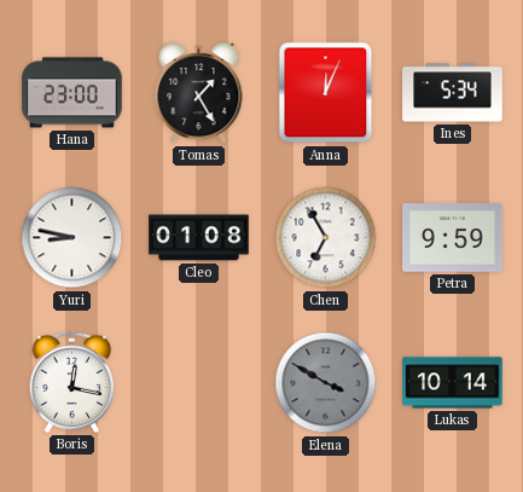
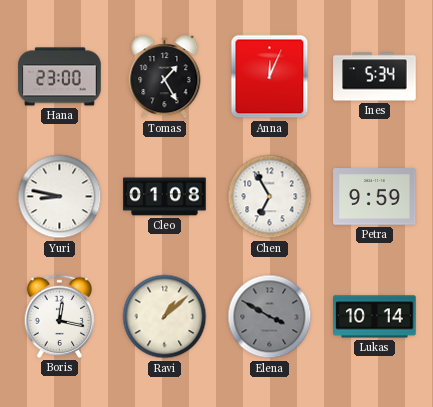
Ravi: none -> 1:08 (165, 317)
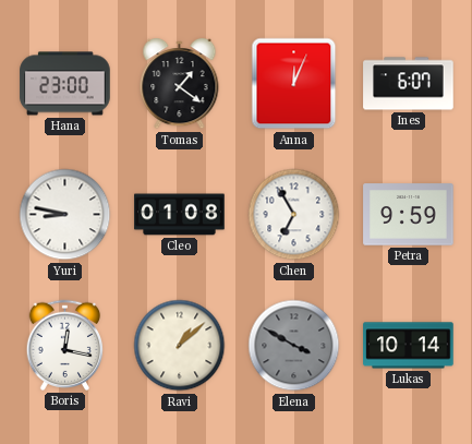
Tomas: 1:25 -> 1:21 (180, 85)
Ines: 5:34 -> 6:07 (409, 84)
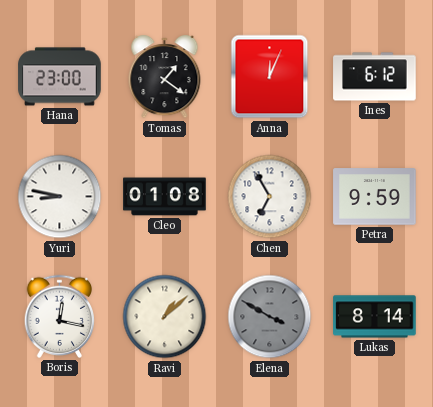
Ines: 6:07 -> 6:12 (375, 77)
Lukas: 10:14 -> 8:14 (375, 317)
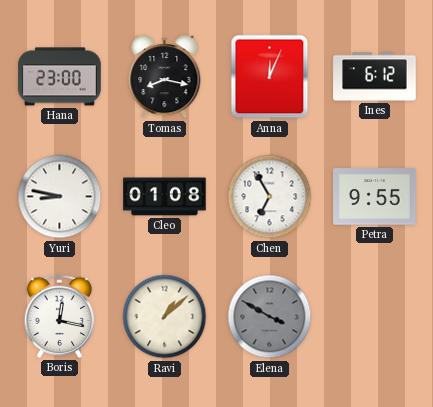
Tomas: 1:21 -> 8:17 (165, 78)
Petra: 9:59 -> 9:55 (375, 197)
Lukas: 8:14 -> none (375, 317)
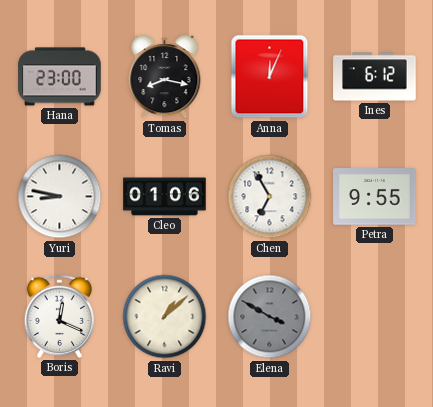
Cleo: 01:08 -> 01:06 (165, 197)
Boris: 12:17 -> 12:19 (59, 316)
